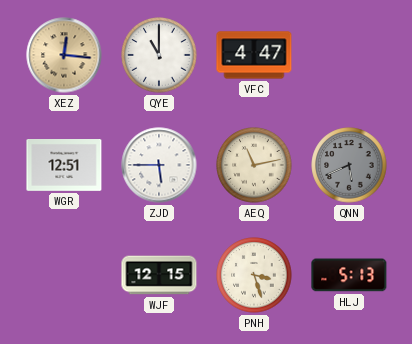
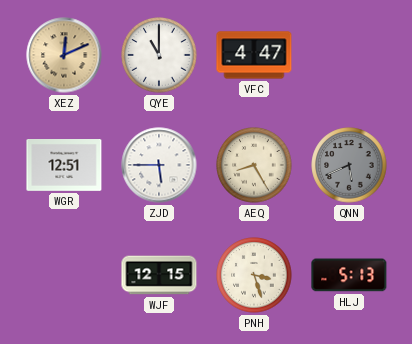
XEZ: 12:16 -> 12:11 (64, 55)
AEQ: 11:13 -> 8:25 (254, 165)
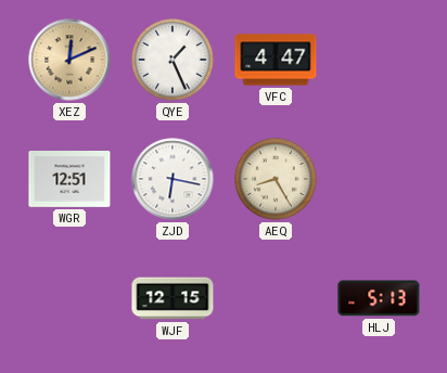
QYE: 11:00 -> 1:26 (173, 60)
ZJD: 5:45 -> 6:17 (173, 179)
QNN: 5:41 -> none (349, 165)
PNH: 3:27 -> none (254, 275)
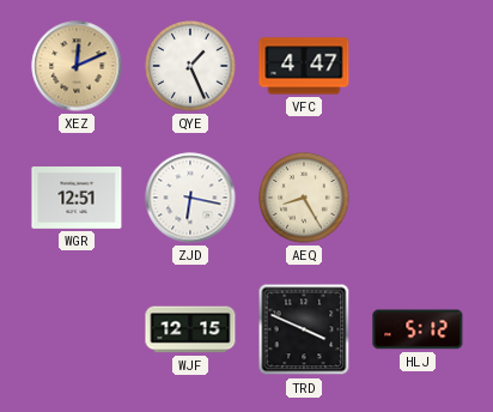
TRD: none -> 3:49 (304, 329)
HLJ: 5:13 -> 5:12 (418, 329)
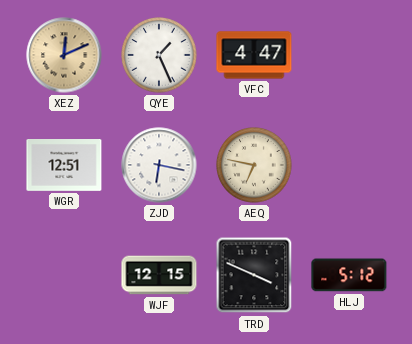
AEQ: 8:25 -> 6:47 (254, 165)
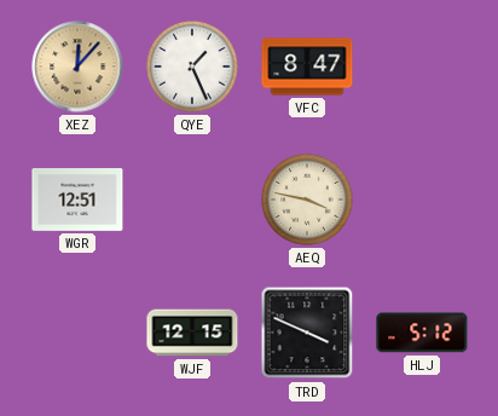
XEZ: 12:11 -> 12:07 (77, 67)
VFC: 4:47 -> 8:47 (307, 67)
ZJD: 6:17 -> none (159, 165)
AEQ: 6:47 -> 3:47 (307, 200)
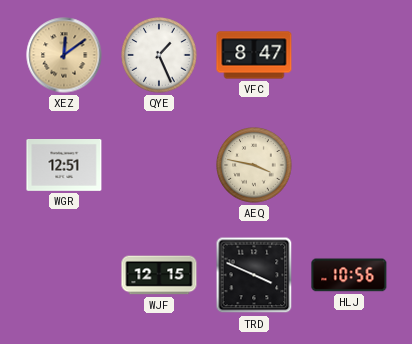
XEZ: 12:07 -> 12:09 (64, 55)
HLJ: 5:12 -> 10:56 (349, 275)
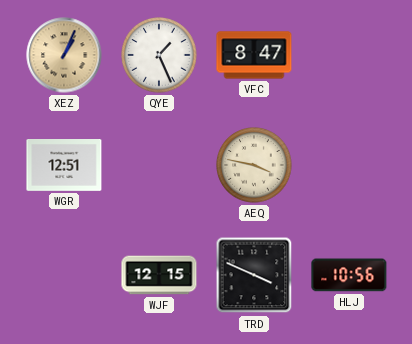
XEZ: 12:09 -> 1:04 (64, 55)
